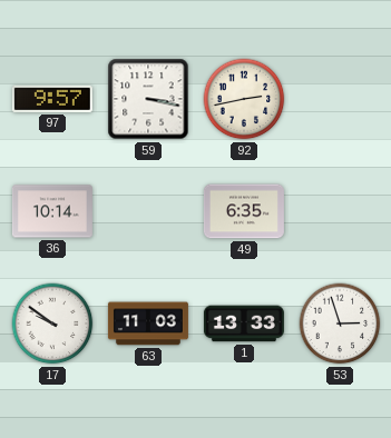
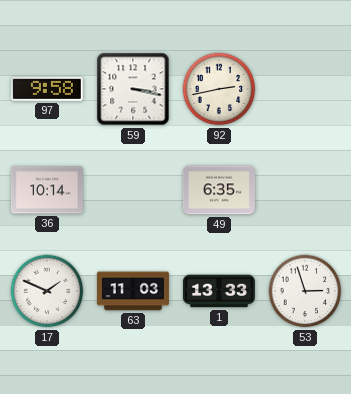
97: 9:57 -> 9:58 (47, 89)
17: 9:51 -> 1:49 (47, 291)
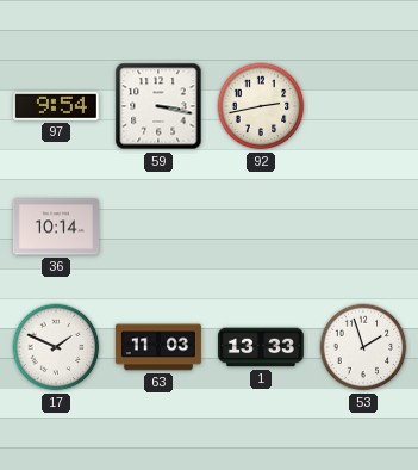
97: 9:58 -> 9:54 (56, 106)
49: 6:35 -> none (219, 190)
53: 2:57 -> 1:57 (363, 347)
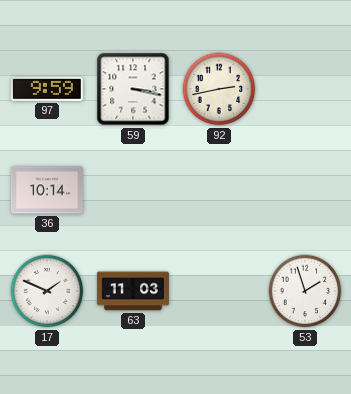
97: 9:54 -> 9:59 (47, 89)
1: 13:33 -> none (261, 347)
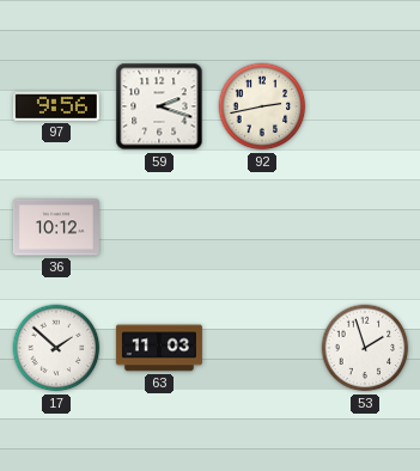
97: 9:59 -> 9:56 (56, 106)
59: 3:17 -> 2:18 (159, 106)
36: 10:14 -> 10:12 (56, 227)
17: 1:49 -> 1:52 (56, 348)
